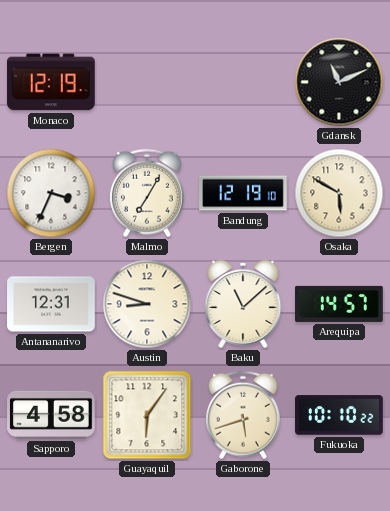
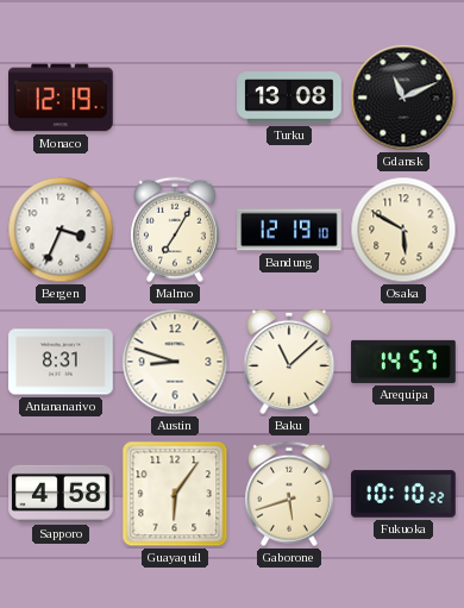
Turku: none -> 13:08 (289, 98)
Antananarivo: 12:31 -> 8:31 (61, 362)
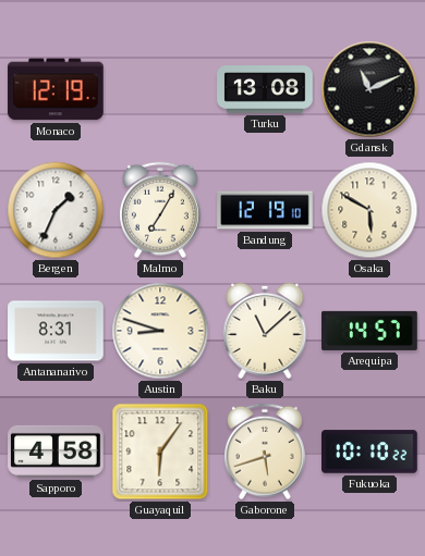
Bergen: 3:34 -> 1:34 (56, 210)
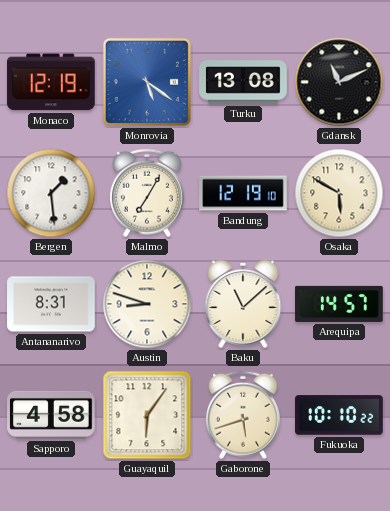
Monrovia: none -> 5:21 (147, 82)
Bergen: 1:34 -> 1:29 (51, 193)
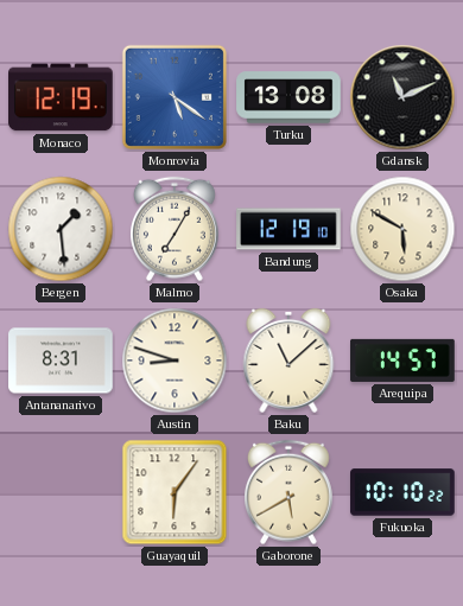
Sapporo: 4:58 -> none (51, 415)
Gaborone: 5:42 -> 5:40 (288, 492)
